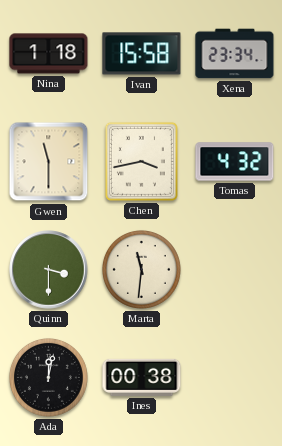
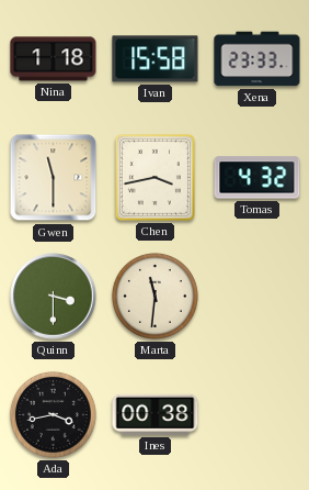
Xena: 23:34 -> 23:33 (257, 59)
Ada: 12:02 -> 3:43 (53, 414)
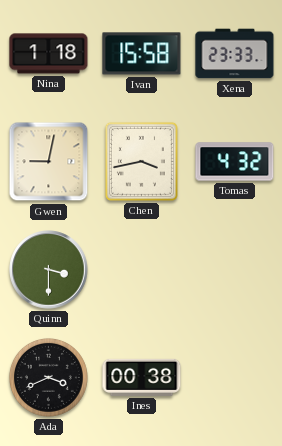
Gwen: 11:30 -> 9:02 (49, 162)
Marta: 11:31 -> none (154, 296)
Ada: 3:43 -> 3:41 (48, 377)
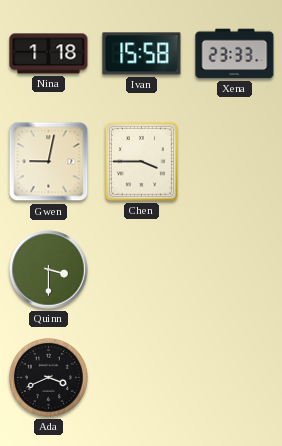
Chen: 3:43 -> 3:45 (141, 161)
Tomas: 4:32 -> none (235, 162)
Ines: 00:38 -> none (142, 377)
